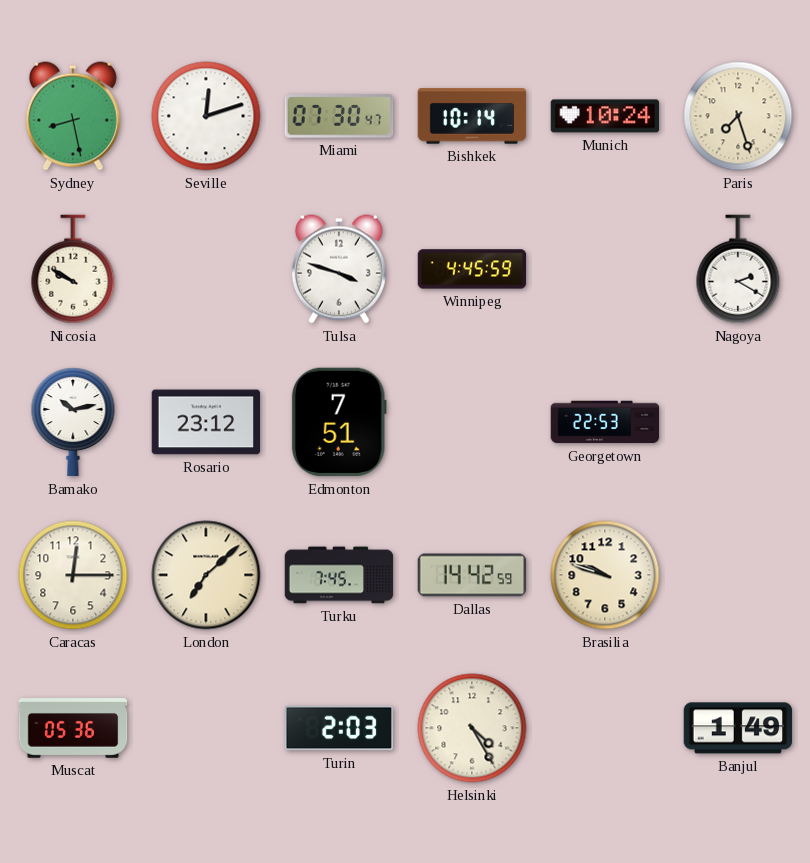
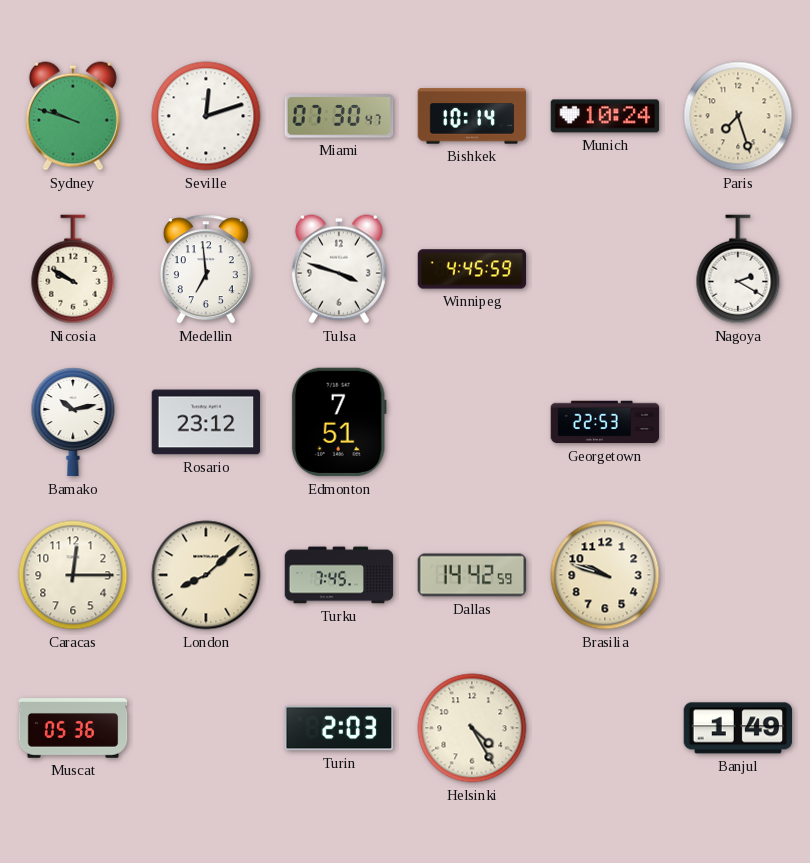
Sydney: 8:28 -> 9:48 (73, 116)
Medellin: none -> 6:59 (206, 269)
London: 7:08 -> 8:08 (206, 575)
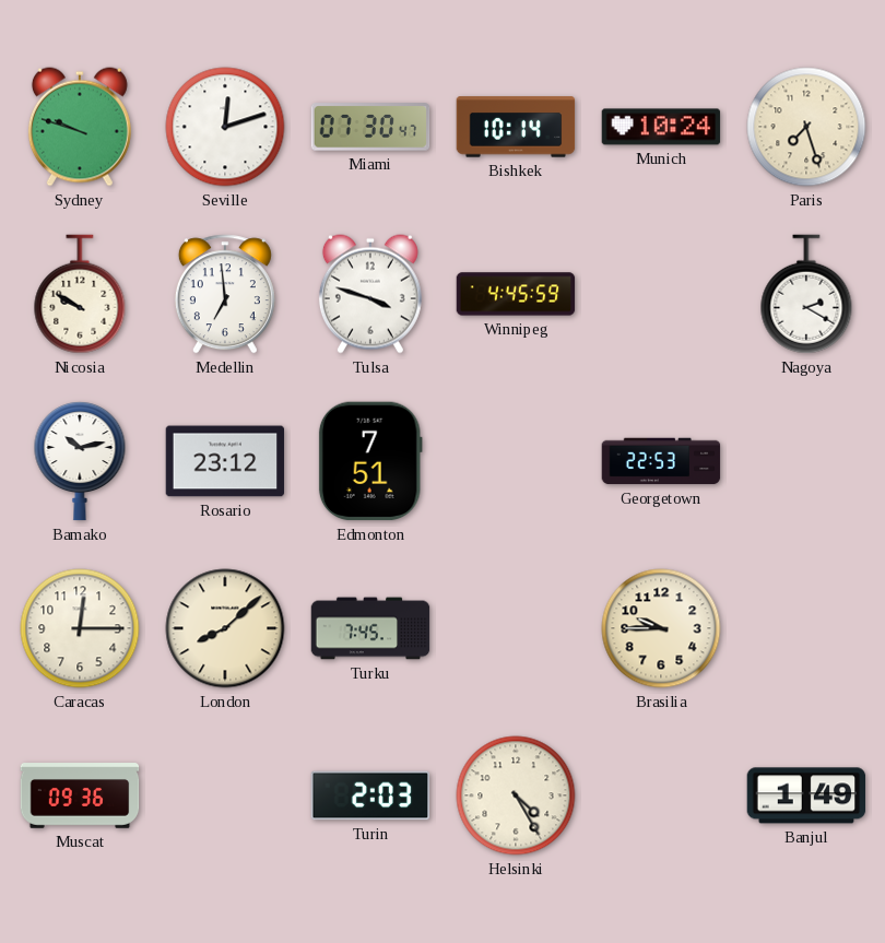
Dallas: 14:42 -> none (472, 575)
Brasilia: 9:48 -> 9:45 (661, 628)
Muscat: 05:36 -> 09:36 (80, 795)
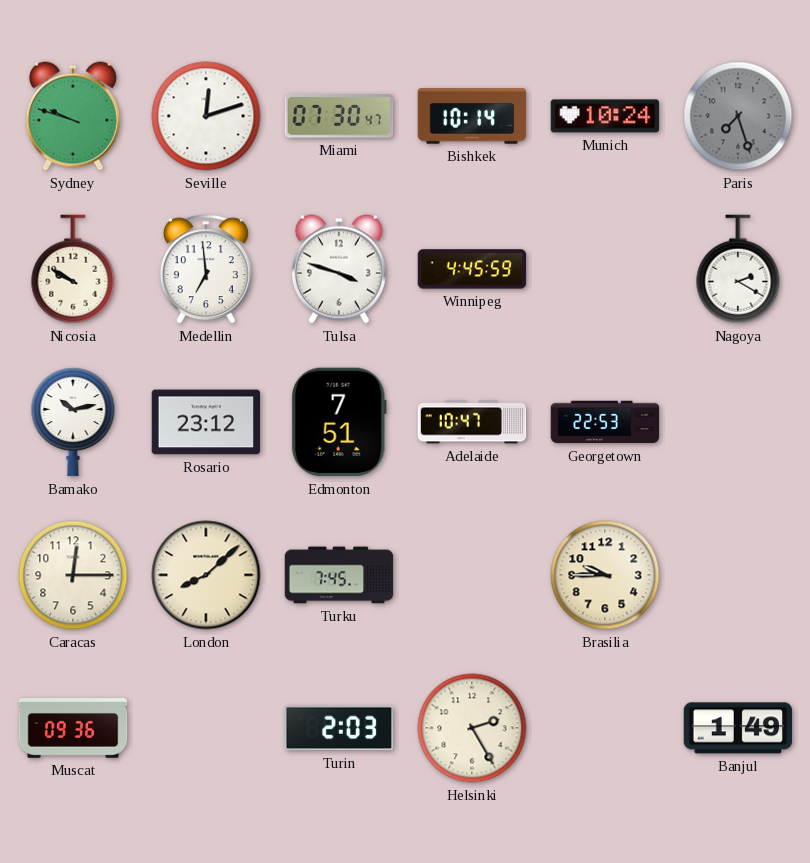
Paris dial: cream -> grey (738, 116)
Adelaide: none -> 10:47 (472, 422)
Helsinki: 4:25 -> 2:25 (472, 728)
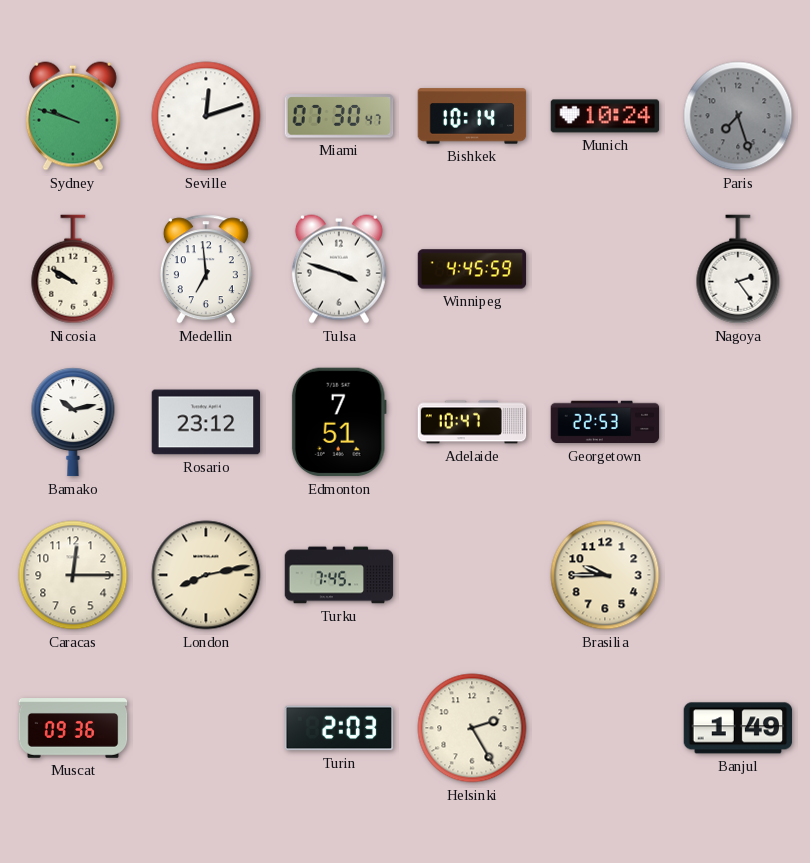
Nagoya: 2:20 -> 2:24 (738, 269)
London: 8:08 -> 8:13 (206, 575)
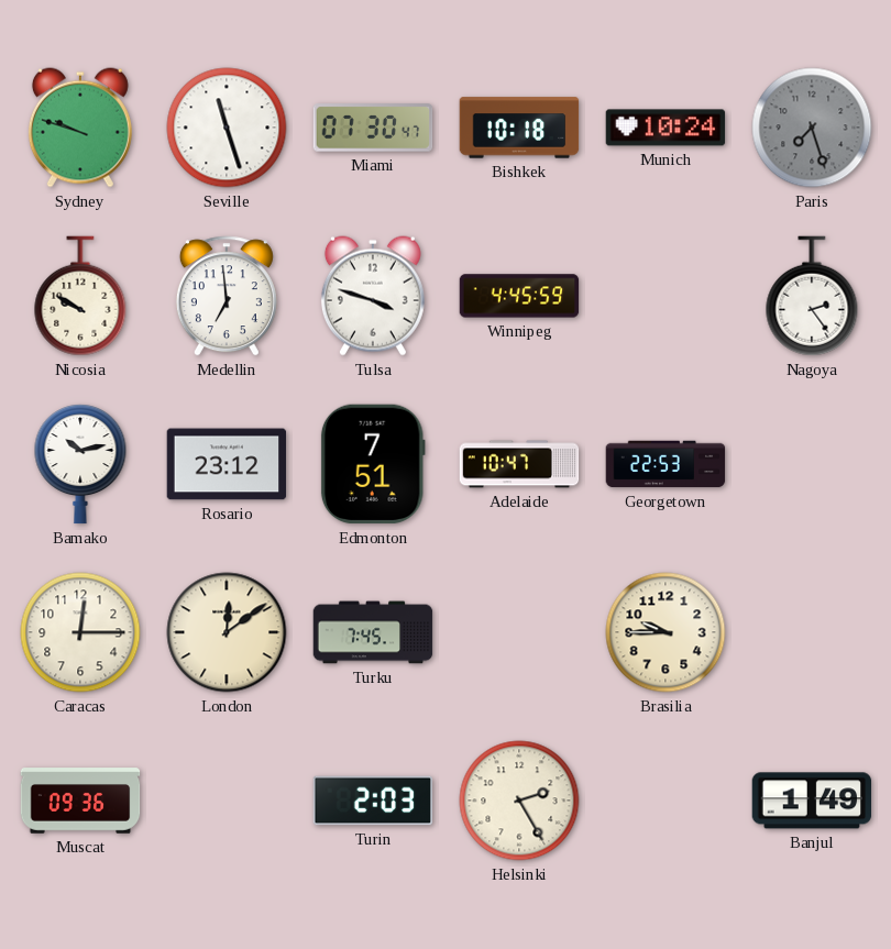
Seville: 12:12 -> 11:27 (227, 128)
Bishkek: 10:14 -> 10:18 (519, 128)
London: 8:13 -> 12:09 (227, 632)
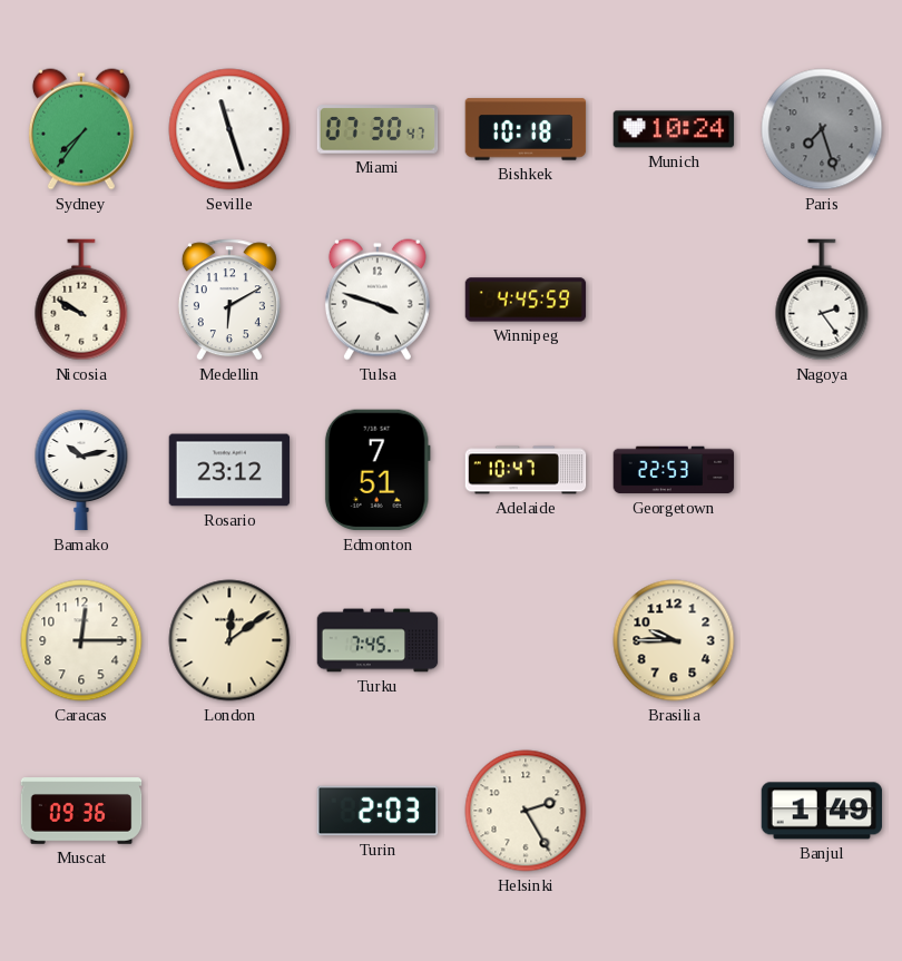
Sydney: 9:48 -> 7:36 (81, 129)
Medellin: 6:59 -> 6:10 (229, 300)
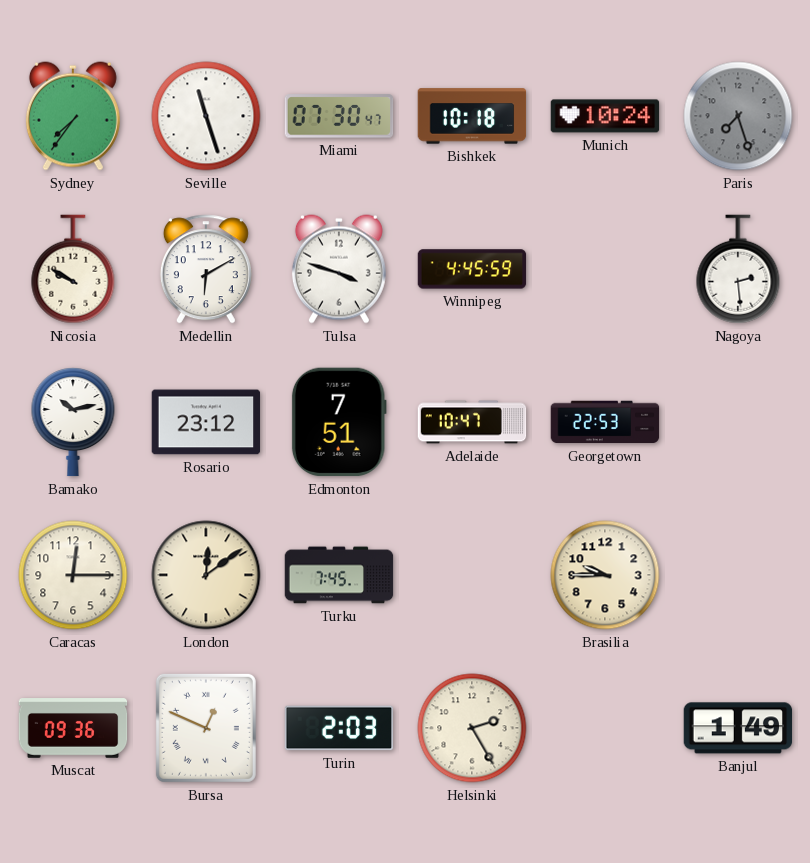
Nagoya: 2:24 -> 2:29 (738, 269)
Bursa: none -> 12:49 (206, 728)
